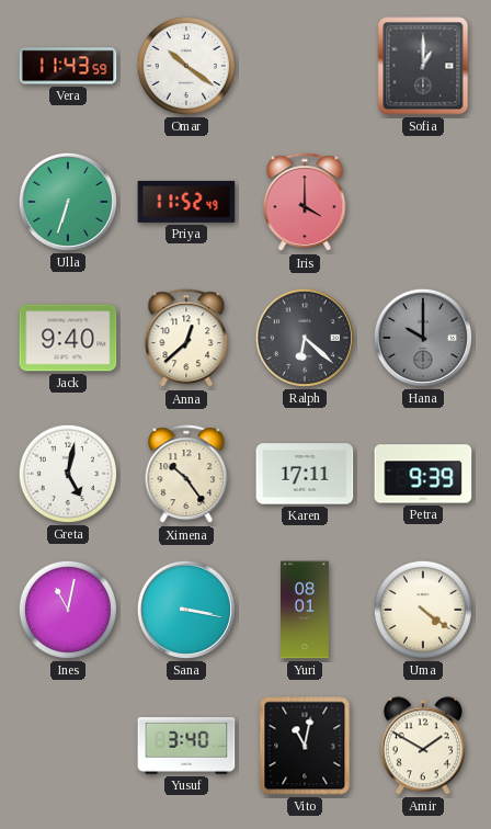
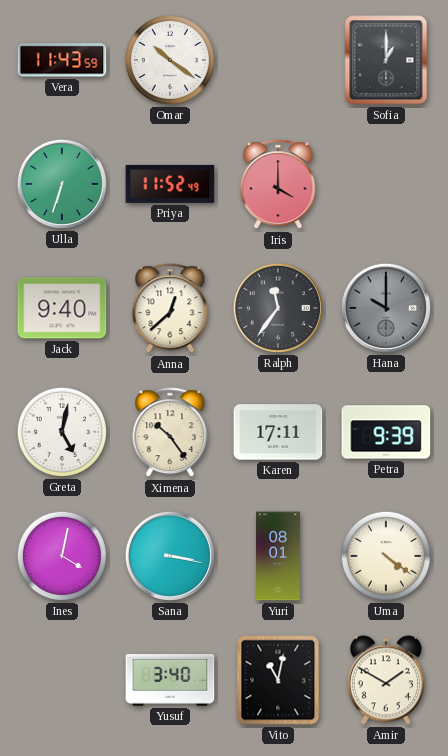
Ralph: 6:22 -> 11:36 (278, 308)
Ines: 11:02 -> 4:02 (62, 556)
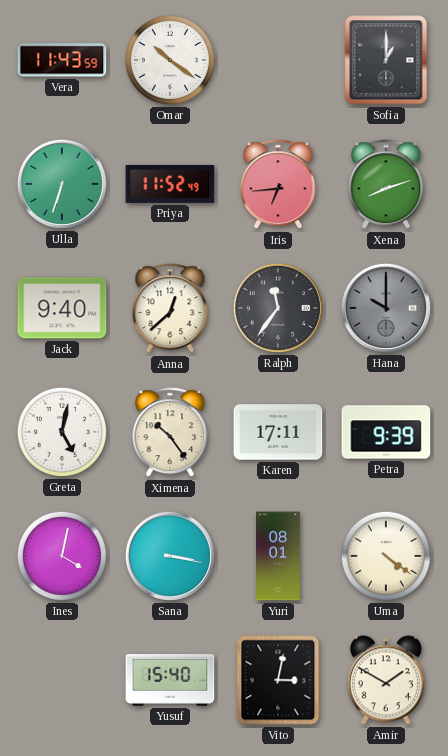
Iris: 4:00 -> 6:44 (278, 185)
Xena: none -> 8:12 (386, 185)
Yusuf: 3:40 -> 15:40 (170, 680)
Vito: 11:02 -> 3:02 (278, 680)
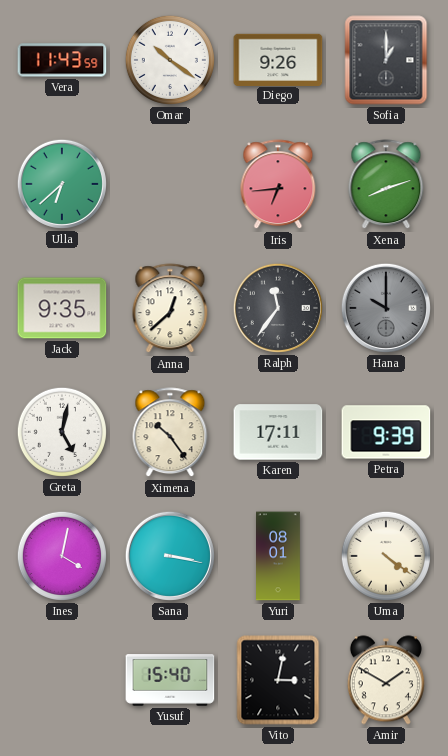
Diego: none -> 9:26 (278, 59)
Ulla: 6:33 -> 6:38 (62, 184)
Priya: 11:52 -> none (170, 184)
Jack: 9:40 -> 9:35 (62, 308)
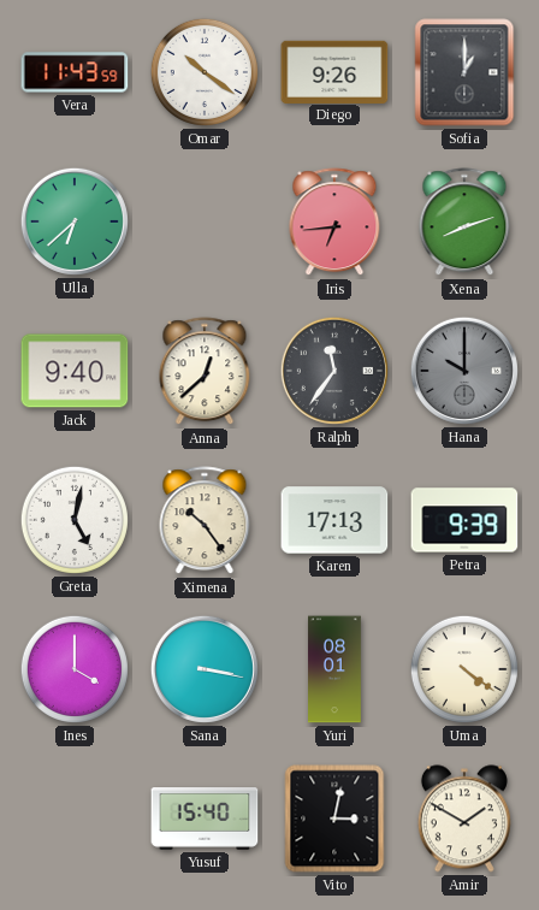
Jack: 9:35 -> 9:40 (75, 371)
Karen: 17:11 -> 17:13 (334, 520)
Ines: 4:02 -> 4:00 (75, 669)
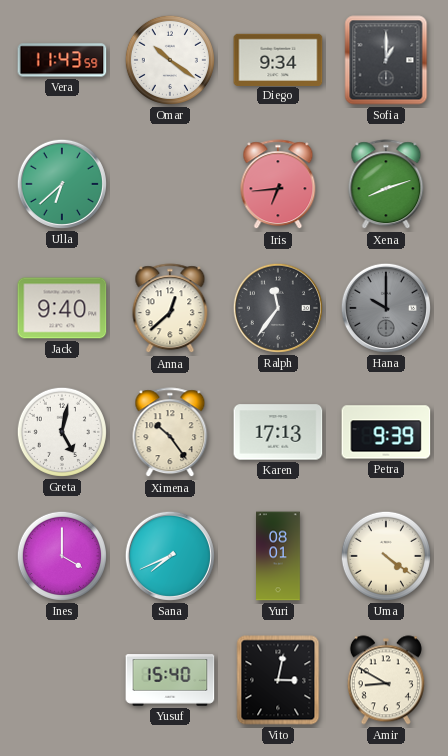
Diego: 9:26 -> 9:34 (278, 59)
Sana: 3:17 -> 7:41 (170, 556)
Amir: 1:50 -> 8:50 (386, 680)
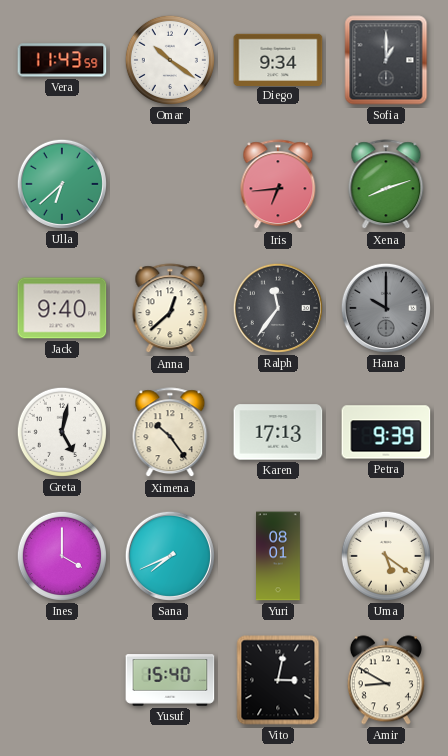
Uma: 4:21 -> 5:21 (386, 556)
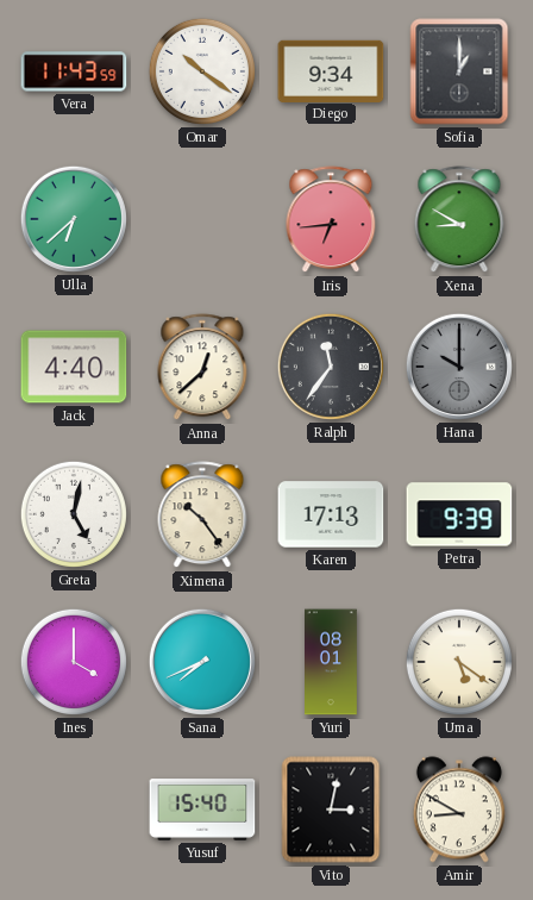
Xena: 8:12 -> 8:50 (459, 220)
Jack: 9:40 -> 4:40 (74, 367)
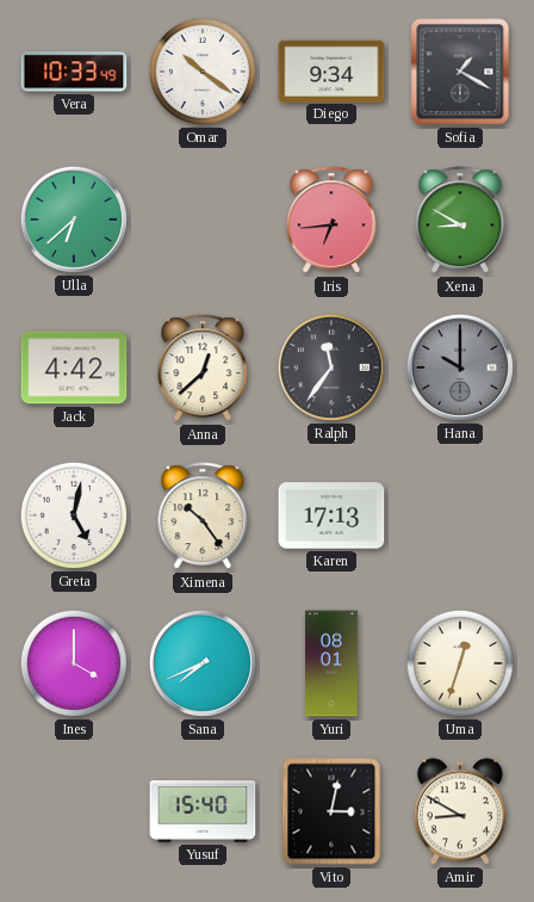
Vera: 11:43 -> 10:33 (74, 72)
Sofia: 1:00 -> 1:20 (460, 72)
Jack: 4:40 -> 4:42 (74, 367)
Petra: 9:39 -> none (459, 514)
Uma: 5:21 -> 12:33 (460, 663)
